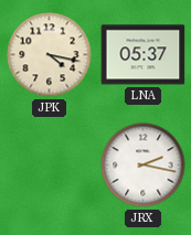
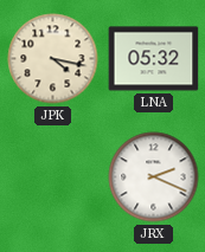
LNA: 05:37 -> 05:32 (154, 59)
JRX: 2:17 -> 2:19 (154, 177)
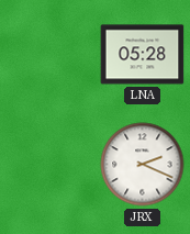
JPK: 4:17 -> none (53, 59)
LNA: 05:32 -> 05:28 (143, 55)
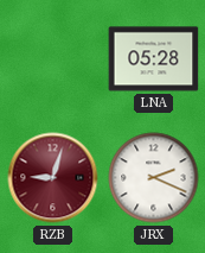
RZB: none -> 9:03 (53, 178)
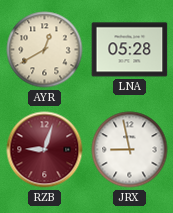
AYR: none -> 12:40 (45, 50)
JRX: 2:19 -> 8:58 (130, 150)
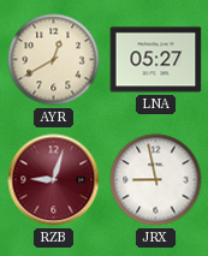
LNA: 05:28 -> 05:27 (156, 60)
